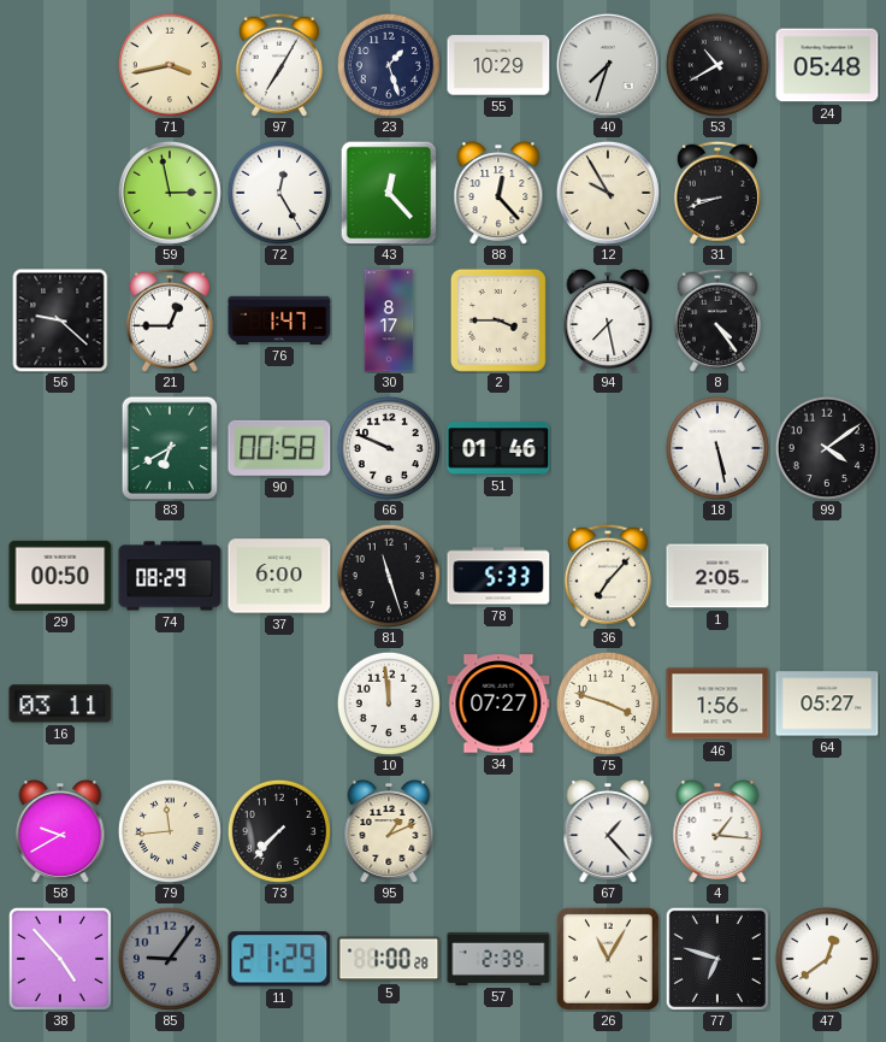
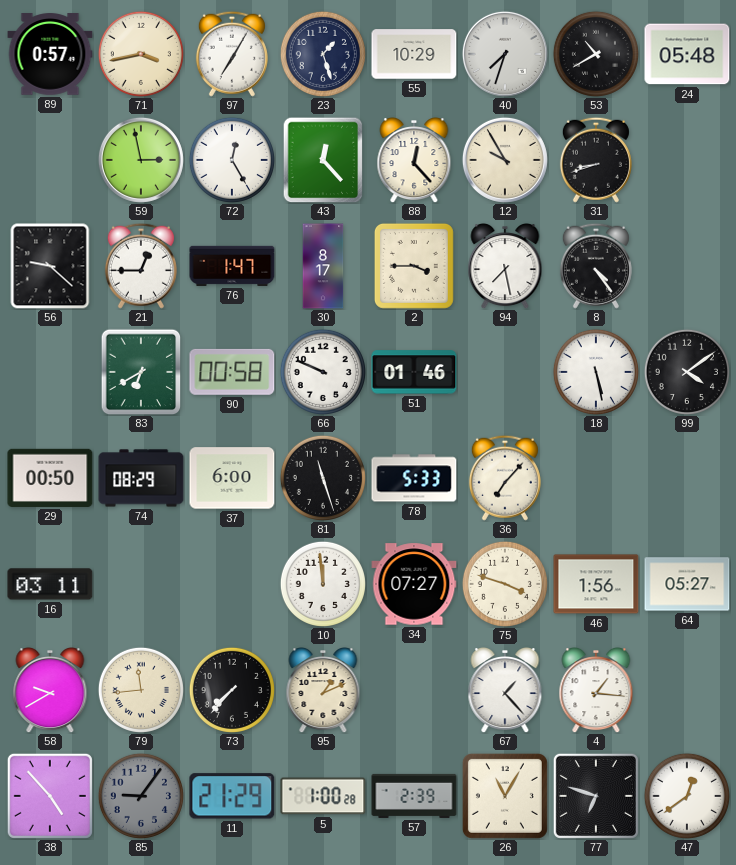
89: none -> 0:57 (50, 54)
1: 2:05 -> none (717, 576)
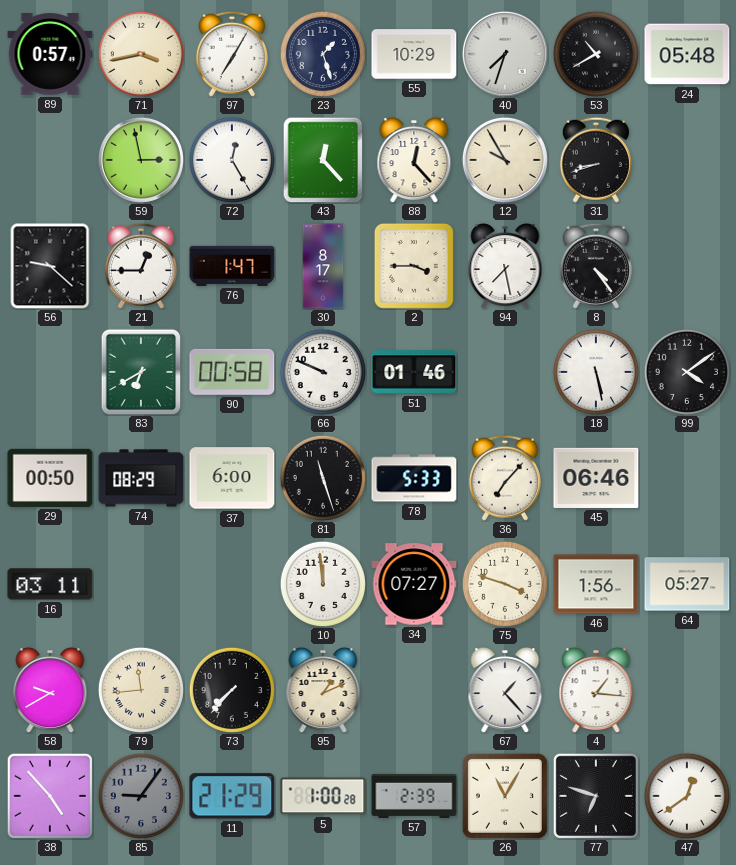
45: none -> 06:46 (596, 478)
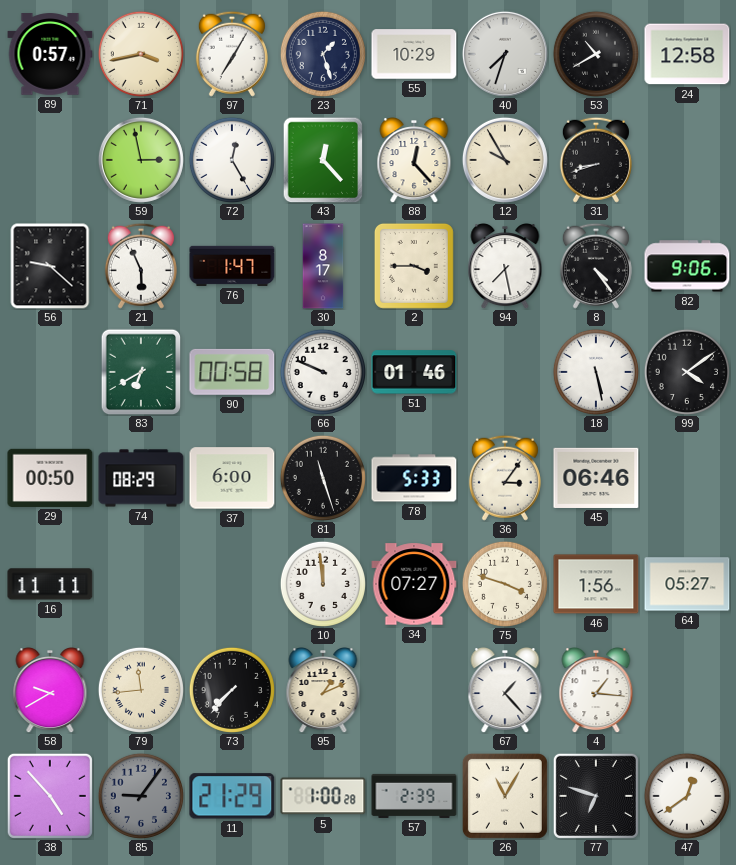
24: 05:48 -> 12:58 (687, 54)
21: 12:45 -> 5:56 (141, 266)
82: none -> 9:06 (687, 266)
36: 7:07 -> 3:06 (505, 478)
16: 03:11 -> 11:11 (50, 584)
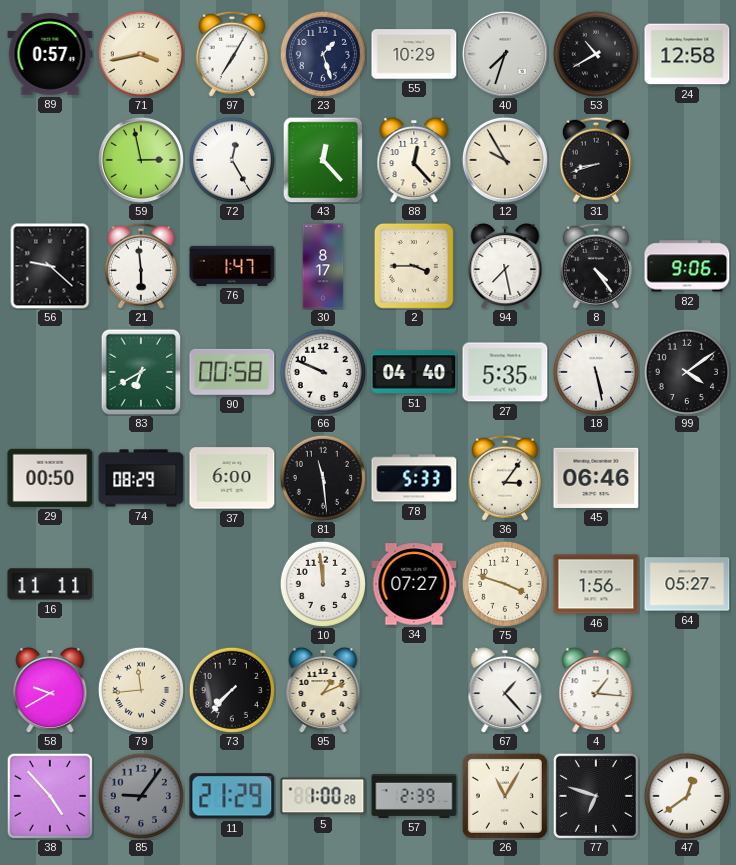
21: 5:56 -> 5:59 (141, 266)
51: 01:46 -> 04:40 (414, 372)
27: none -> 5:35 (505, 372)
81: 11:27 -> 11:29 (323, 478)
